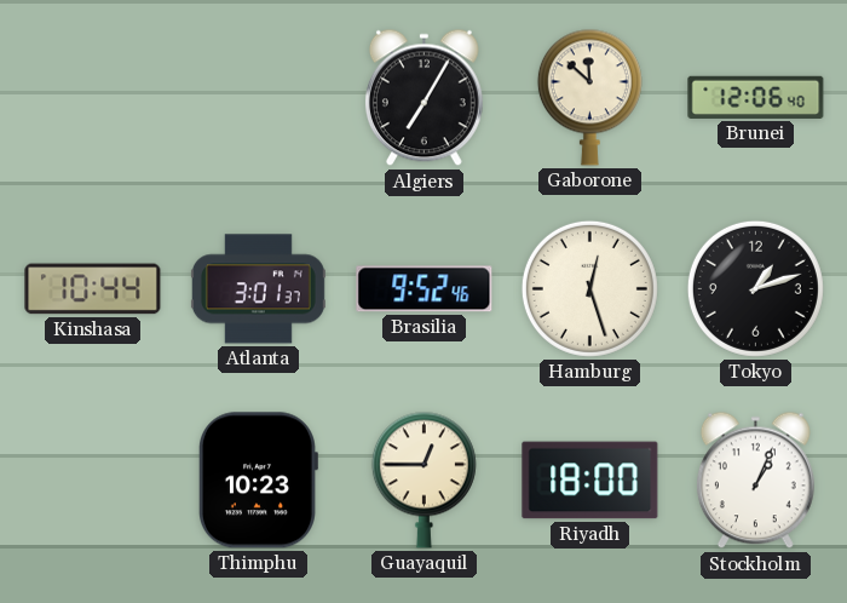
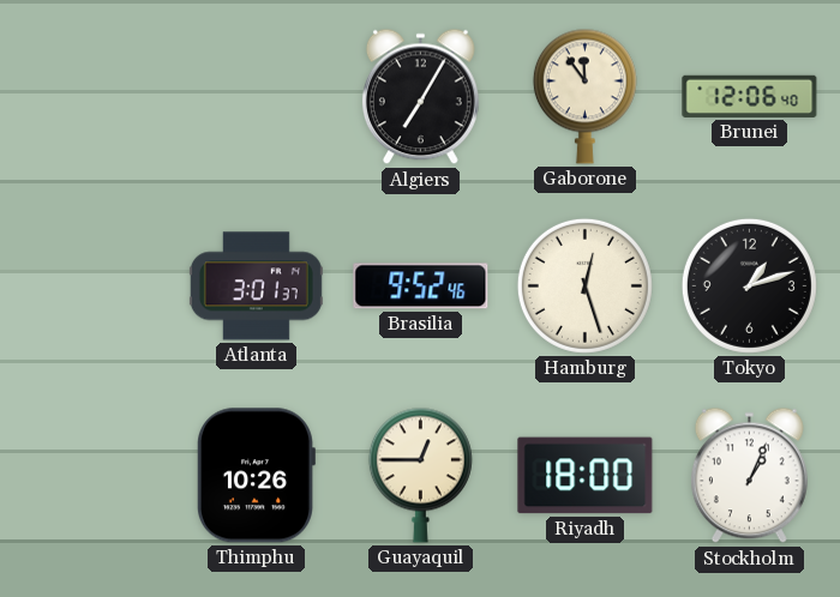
Gaborone: 11:52 -> 11:54 (584, 96)
Kinshasa: 10:44 -> none (93, 289)
Thimphu: 10:23 -> 10:26 (256, 476)
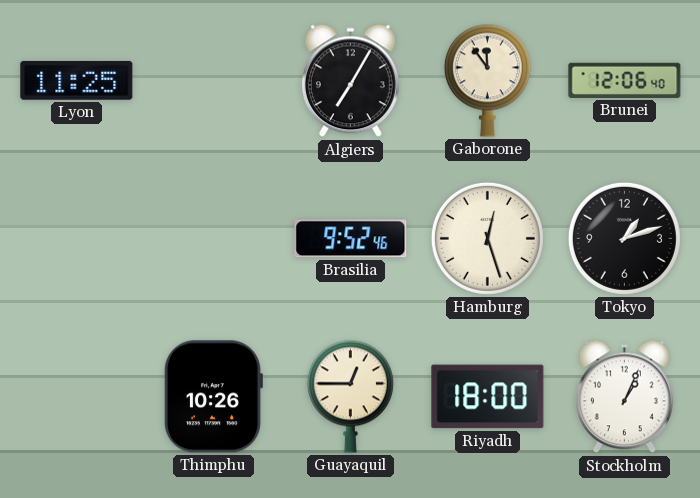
Lyon: none -> 11:25 (77, 80)
Atlanta: 3:01 -> none (256, 287)
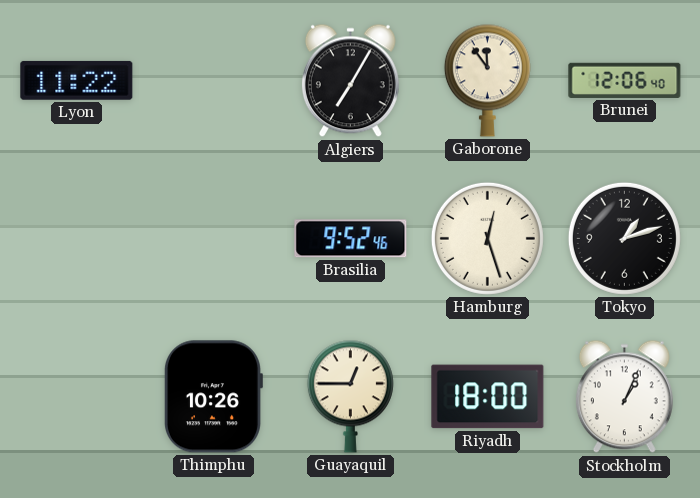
Lyon: 11:25 -> 11:22 (77, 80)
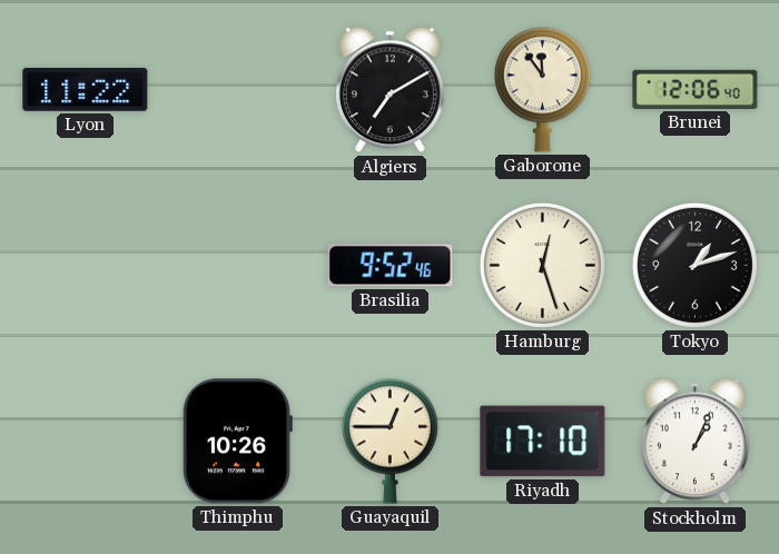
Algiers: 7:05 -> 7:10 (389, 90)
Riyadh: 18:00 -> 17:10 (543, 442)
